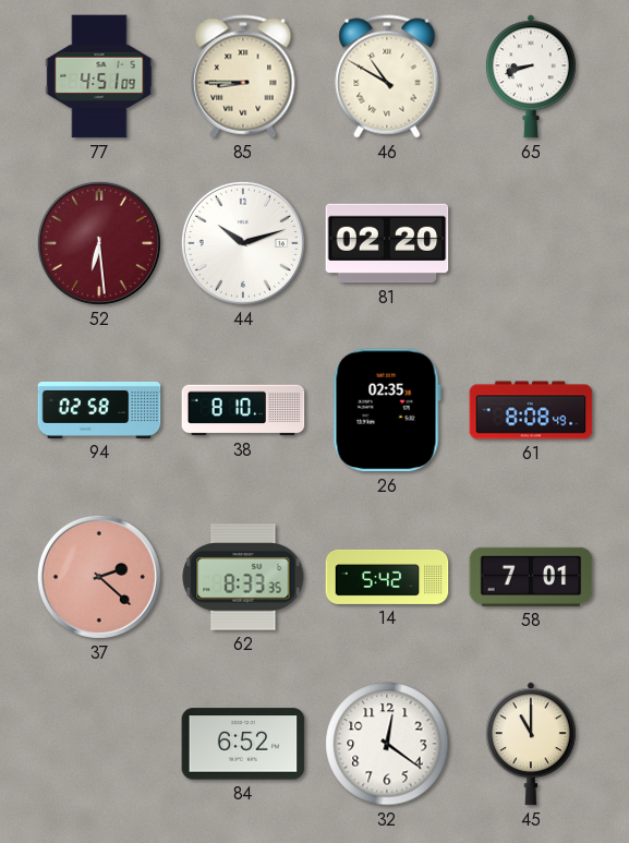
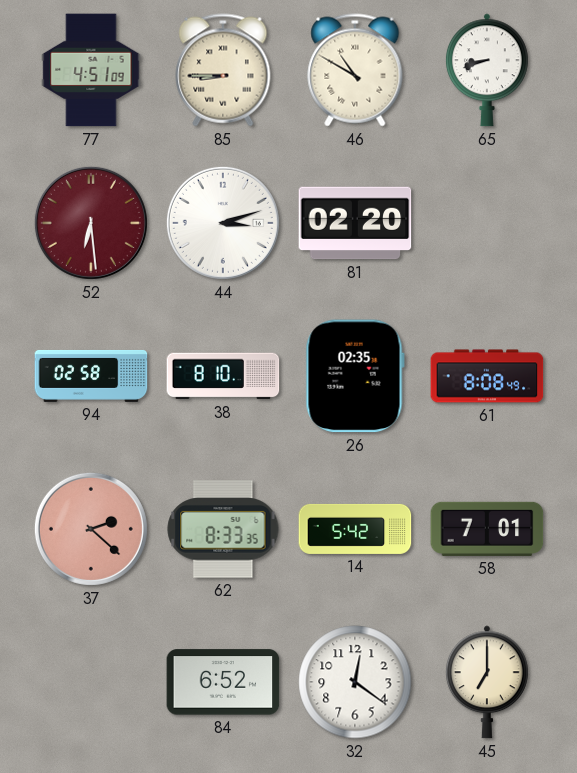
44: 10:12 -> 3:12 (223, 223)
45: 11:00 -> 7:00 (487, 682)
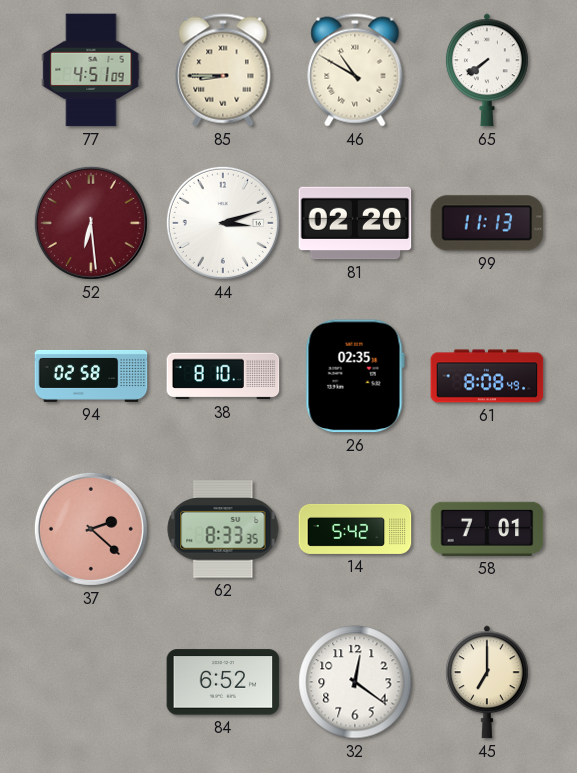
65: 8:42 -> 7:39 (487, 70)
99: none -> 11:13 (487, 223)
